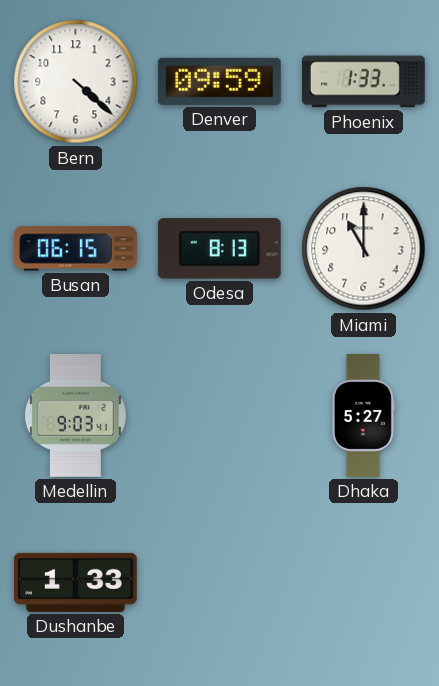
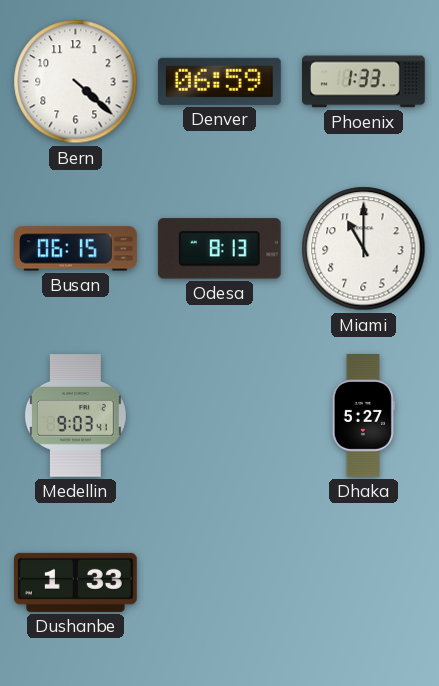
Denver: 09:59 -> 06:59 (219, 81)
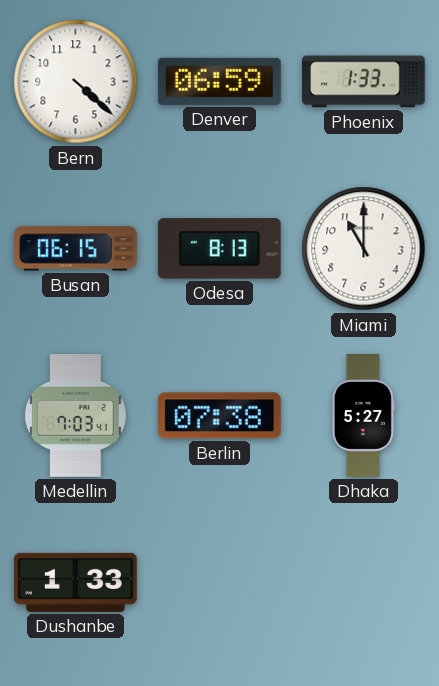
Medellin: 9:03 -> 7:03 (75, 416)
Berlin: none -> 07:38 (219, 416)
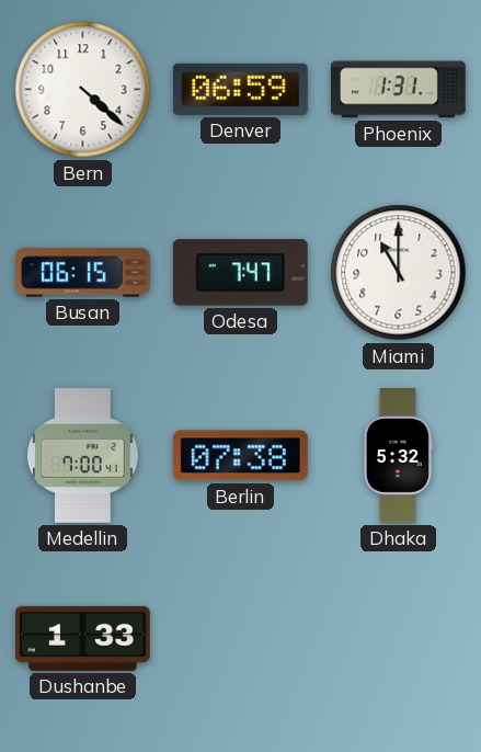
Phoenix: 1:33 -> 1:31 (399, 90)
Odesa: 8:13 -> 7:47 (240, 273)
Medellin: 7:03 -> 7:00 (82, 456)
Dhaka: 5:27 -> 5:32 (398, 456)
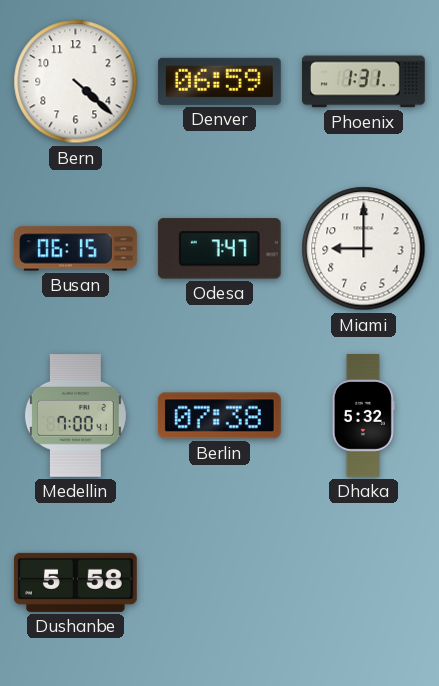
Miami: 11:00 -> 9:00 (364, 249)
Dushanbe: 1:33 -> 5:58 (76, 582)
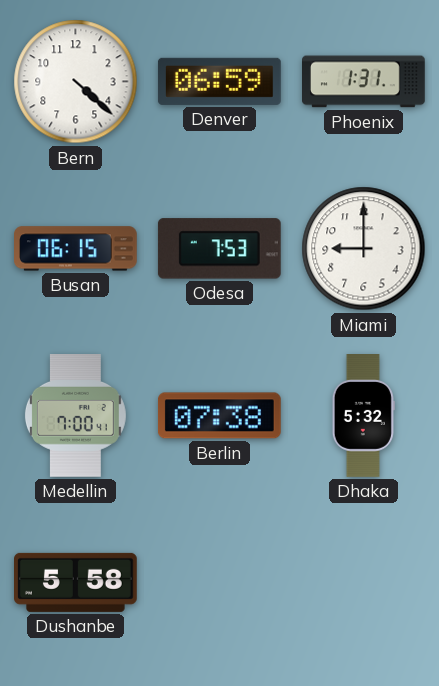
Odesa: 7:47 -> 7:53 (219, 249)
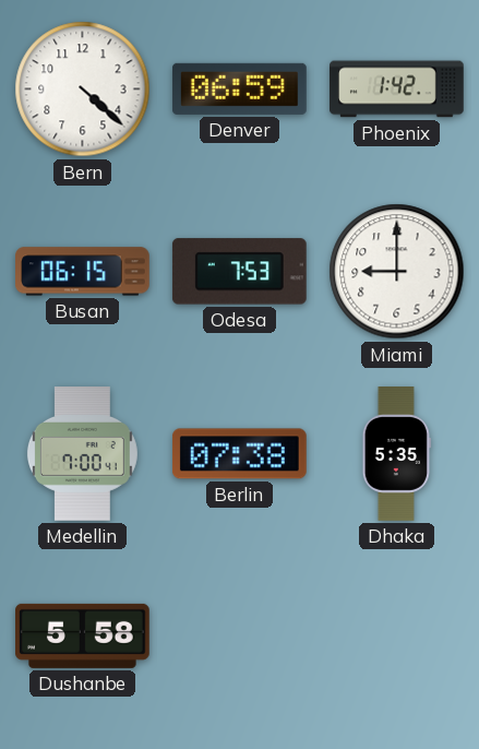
Phoenix: 1:31 -> 1:42 (397, 90)
Dhaka: 5:32 -> 5:35 (396, 454)
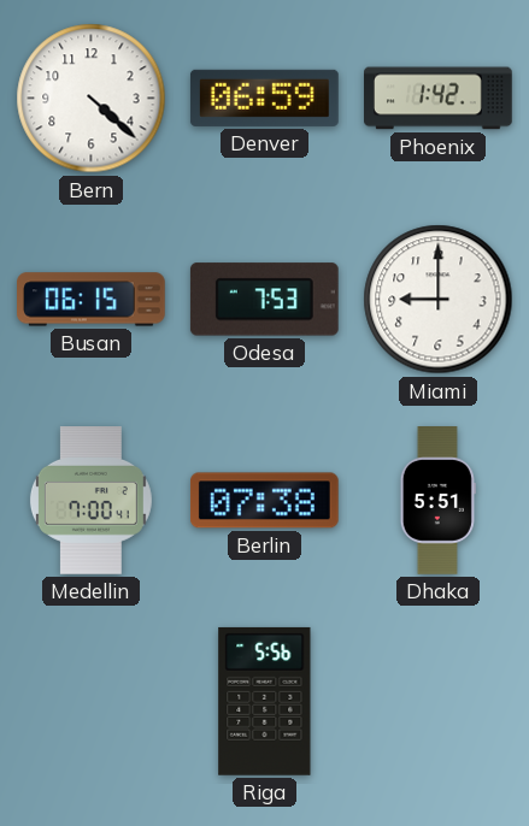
Dhaka: 5:35 -> 5:51 (437, 501)
Dushanbe: 5:58 -> none (83, 635)
Riga: none -> 5:56 (265, 701)
